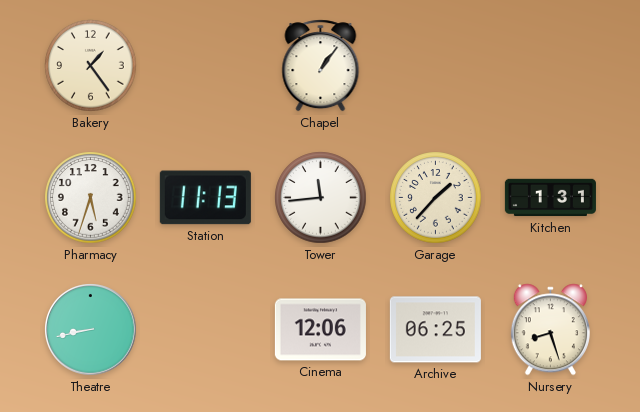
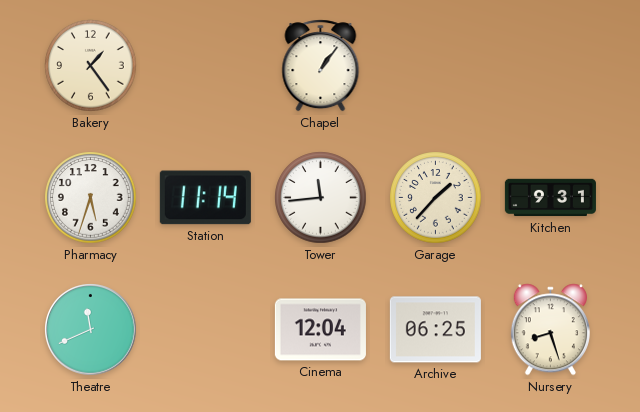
Station: 11:13 -> 11:14 (205, 198)
Kitchen: 1:31 -> 9:31 (550, 198)
Theatre: 8:43 -> 11:41 (91, 330)
Cinema: 12:06 -> 12:04 (320, 330)
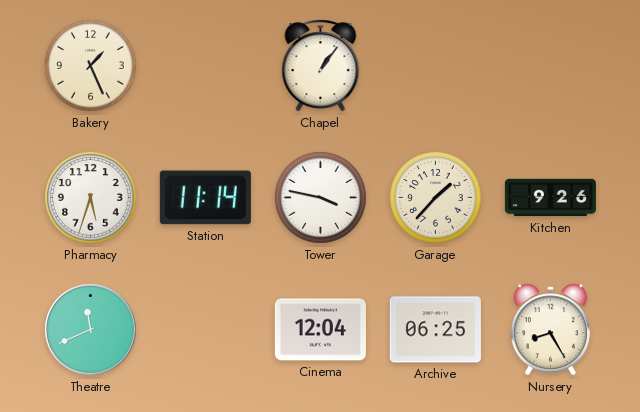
Bakery: 1:24 -> 1:26 (91, 66)
Tower: 11:44 -> 3:47 (321, 198)
Kitchen: 9:31 -> 9:26 (550, 198)
Nursery: 8:27 -> 8:25 (550, 330)
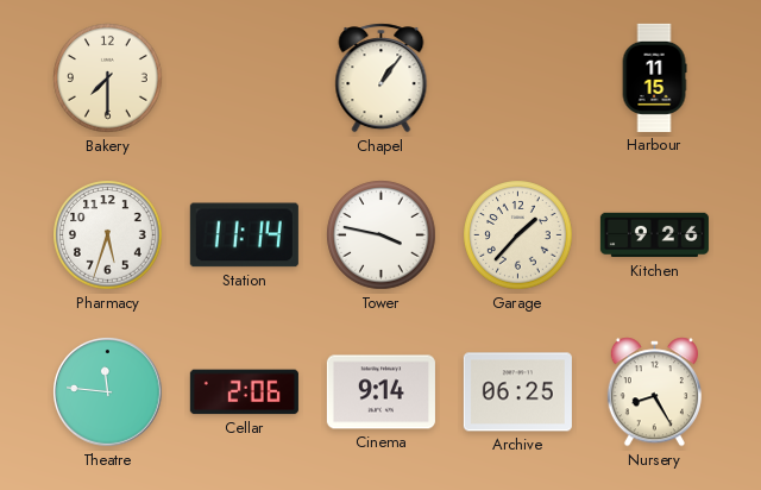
Bakery: 1:26 -> 7:30 (108, 78)
Harbour: none -> 11:15 (654, 77)
Theatre: 11:41 -> 11:46 (108, 392)
Cellar: none -> 2:06 (244, 392)
Cinema: 12:04 -> 9:14 (380, 392)
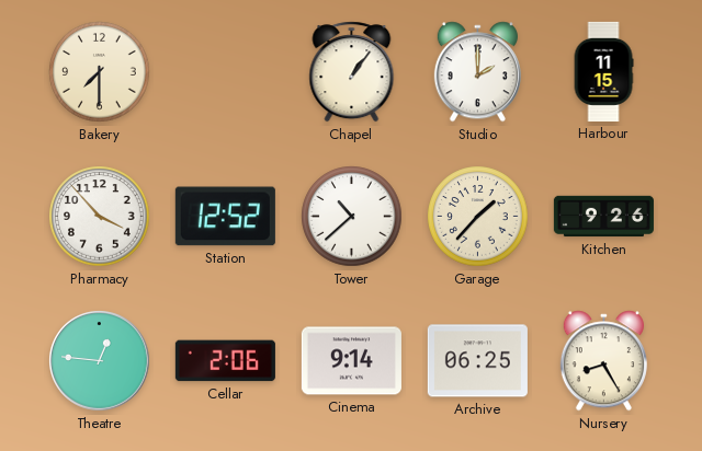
Studio: none -> 2:00 (477, 72)
Pharmacy: 5:33 -> 3:53 (100, 217)
Station: 11:14 -> 12:52 (225, 217)
Tower: 3:47 -> 10:38 (352, 217)
Theatre: 11:46 -> 12:46 (100, 361)
